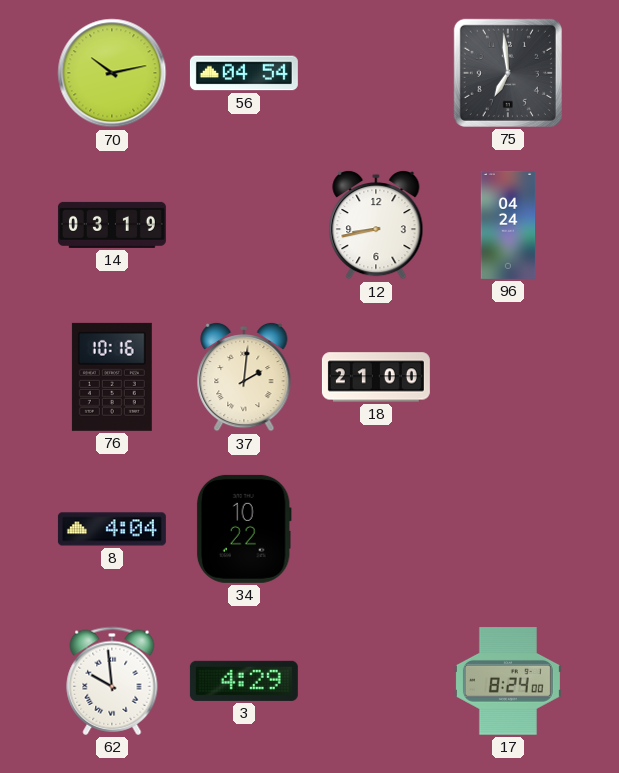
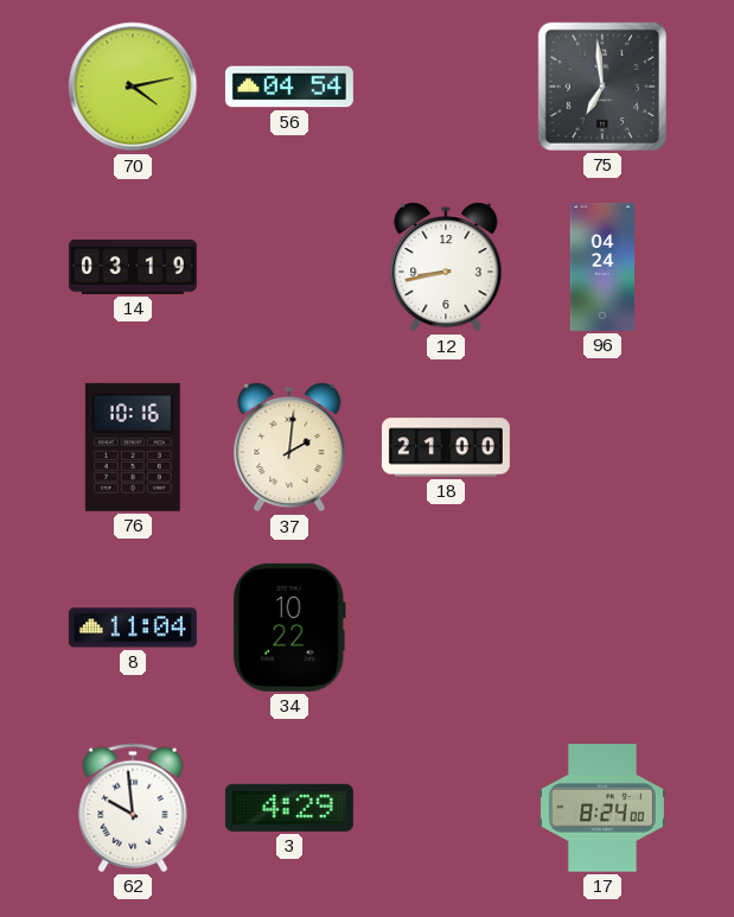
70: 10:13 -> 4:13 (133, 87)
8: 4:04 -> 11:04 (133, 628)
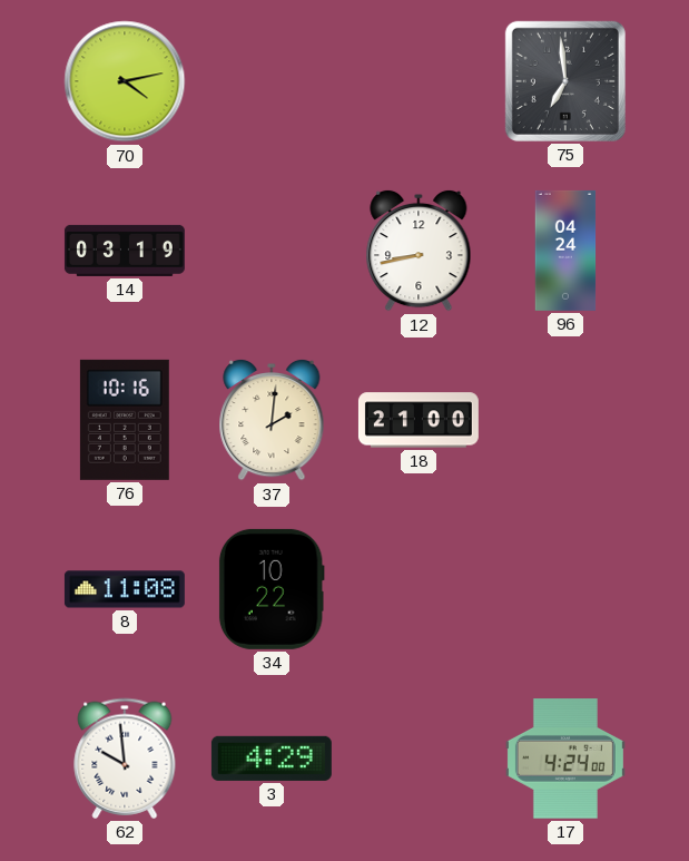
56: 04:54 -> none (289, 87)
8: 11:04 -> 11:08 (125, 589)
17: 8:24 -> 4:24 (565, 759)
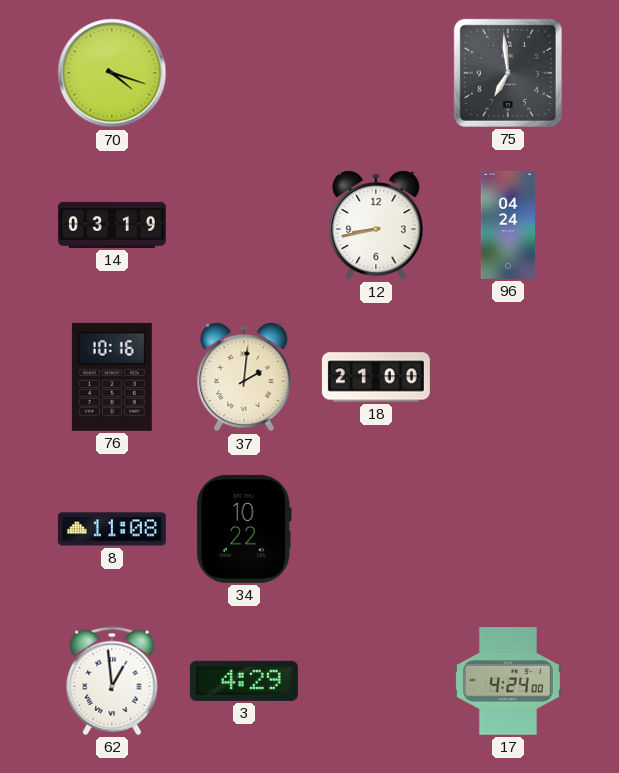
70: 4:13 -> 4:18 (112, 73)
62: 9:59 -> 12:59 (112, 681)
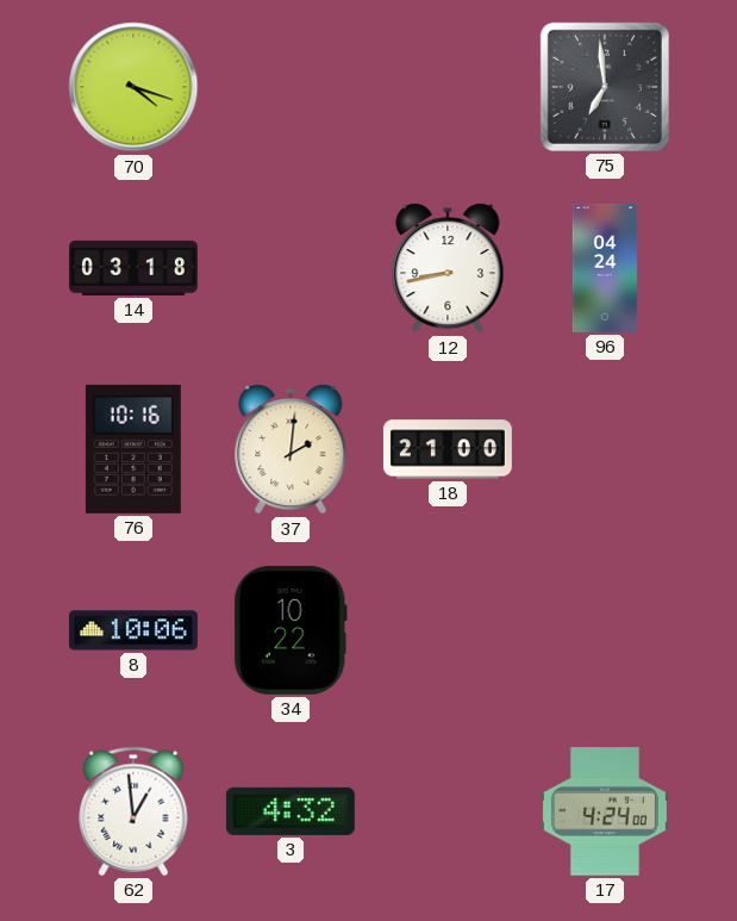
14: 03:19 -> 03:18 (133, 268)
8: 11:08 -> 10:06 (133, 630)
3: 4:29 -> 4:32 (291, 811)
